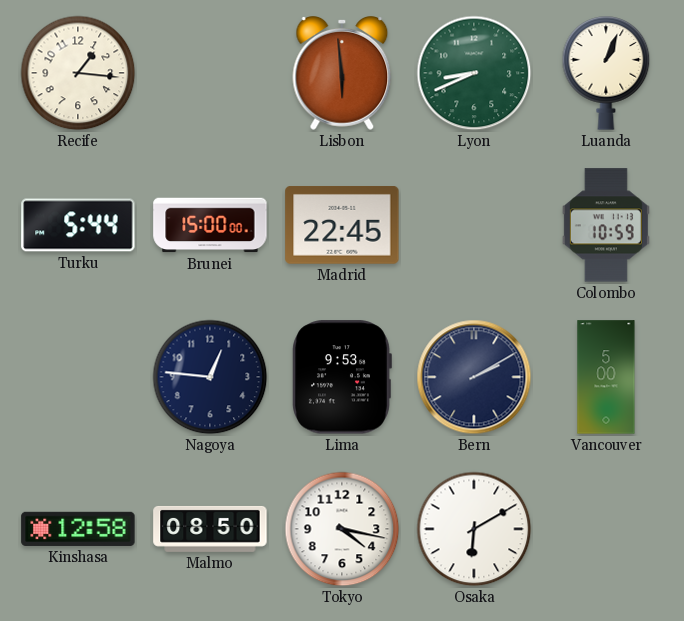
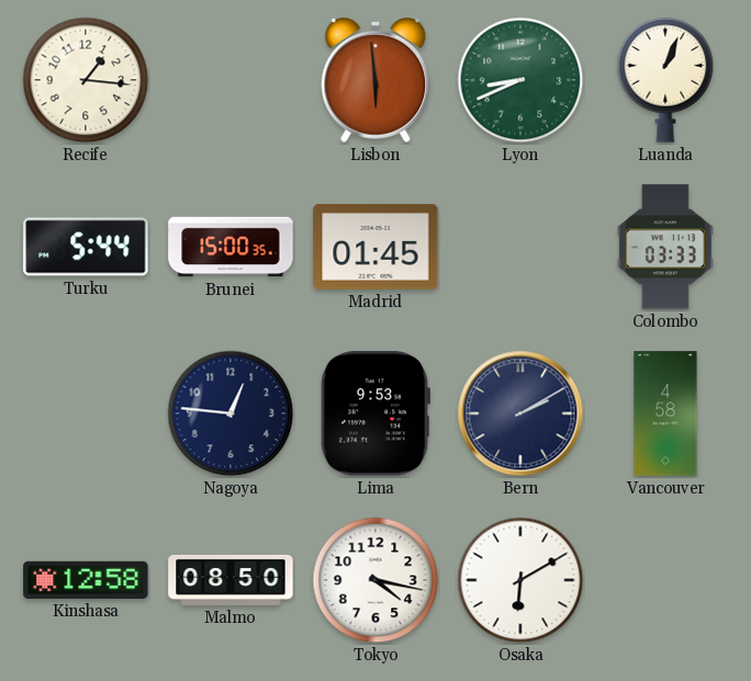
Brunei: 15:00:00 -> 15:00:35 (231, 247)
Madrid: 22:45 -> 01:45 (375, 248)
Colombo: 10:59 -> 03:33 (665, 247)
Vancouver: 5:00 -> 4:58 (665, 413)
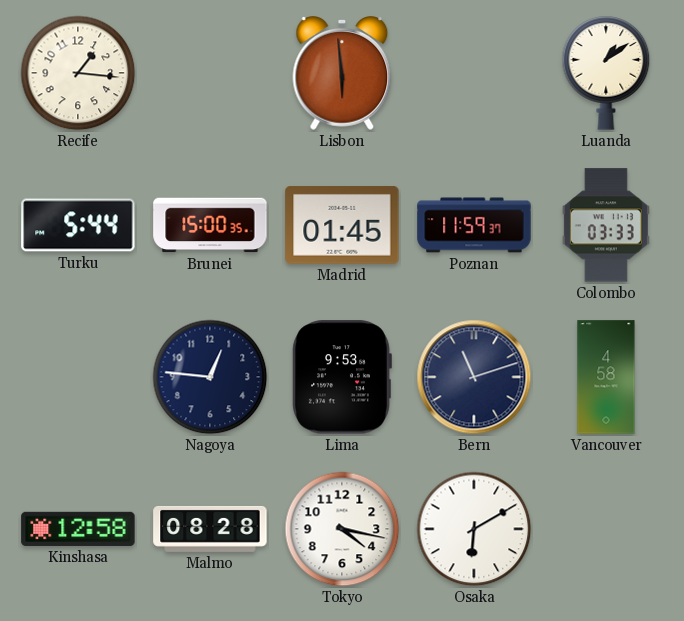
Lyon: 8:41 -> none (520, 80)
Luanda: 1:04 -> 1:09 (606, 73)
Poznan: none -> 11:59 (474, 225)
Bern: 2:10 -> 11:12 (474, 377)
Malmo: 08:50 -> 08:28 (210, 529)
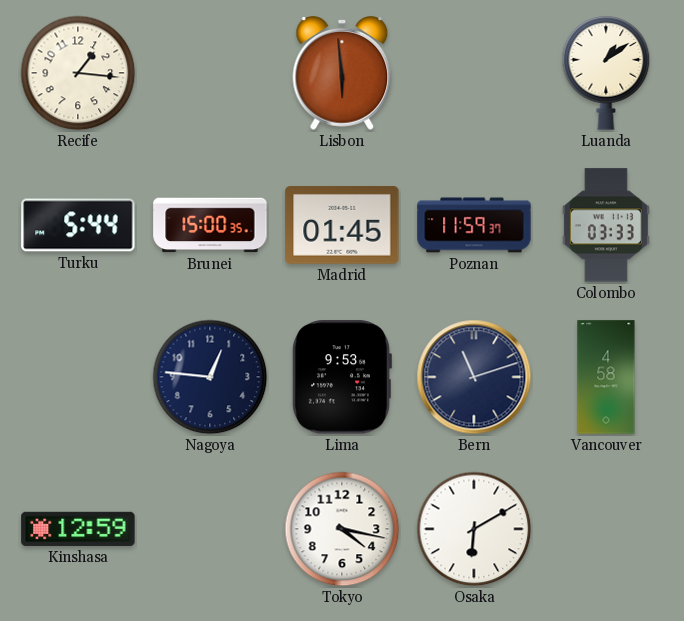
Kinshasa: 12:58 -> 12:59 (78, 529)
Malmo: 08:28 -> none (210, 529)
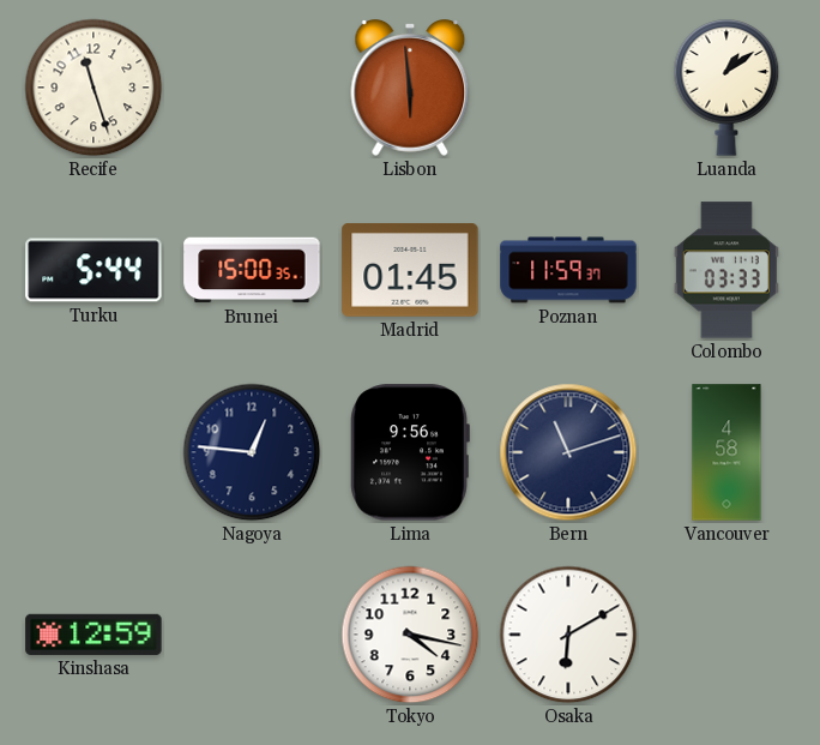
Recife: 1:16 -> 11:27 (94, 88)
Lima: 9:53 -> 9:56 (410, 452)
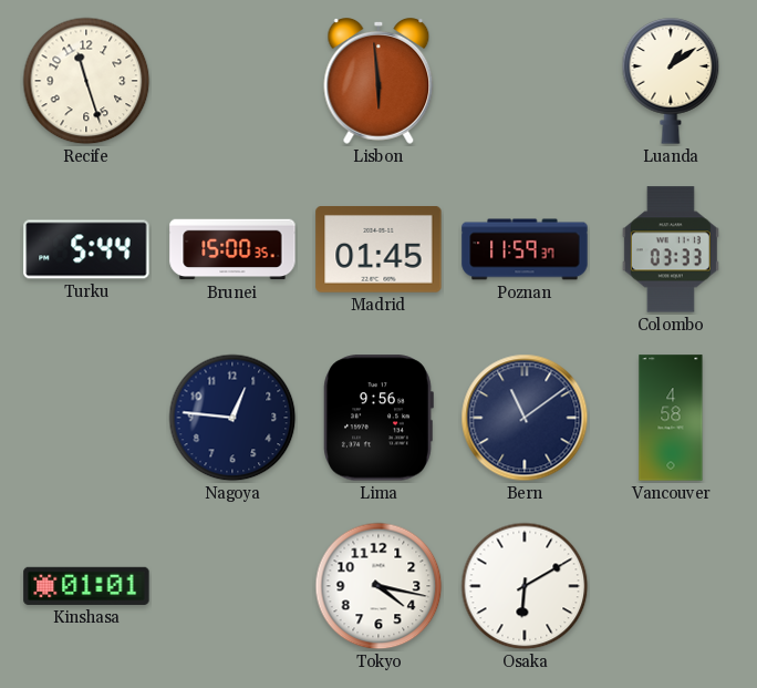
Bern: 11:12 -> 11:09 (525, 418)
Kinshasa: 12:59 -> 01:01 (86, 586)
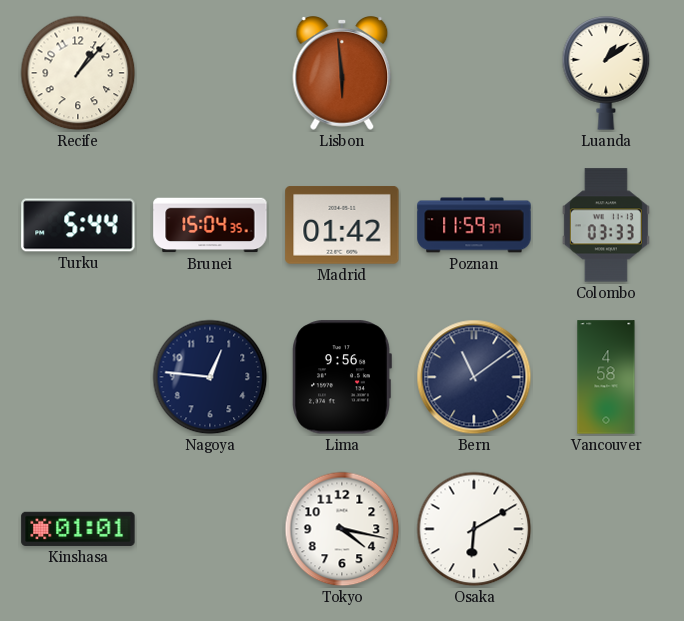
Recife: 11:27 -> 1:07 (78, 73)
Brunei: 15:00 -> 15:04 (210, 225)
Madrid: 01:45 -> 01:42 (342, 226)
